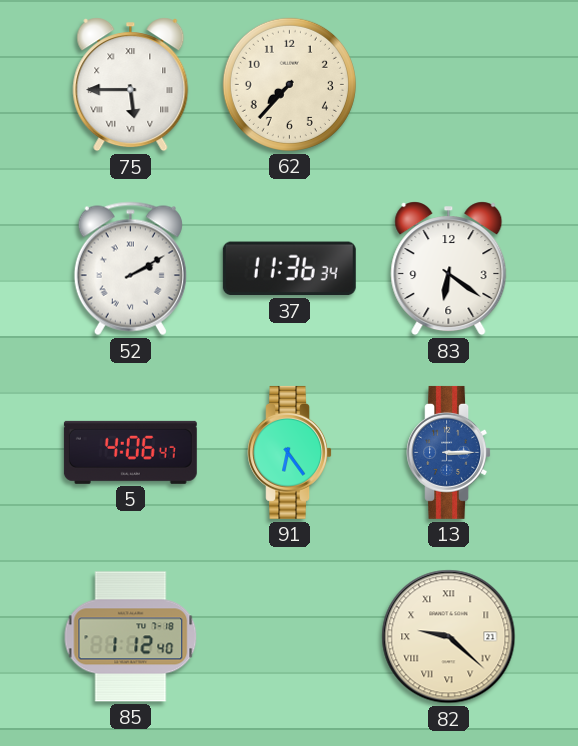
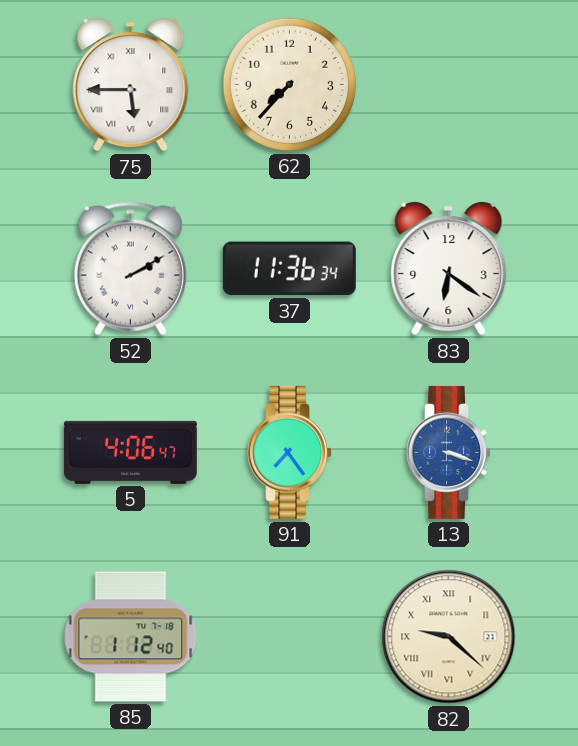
91: 6:24 -> 7:24 (289, 452)
13: 3:15 -> 3:18 (448, 452)
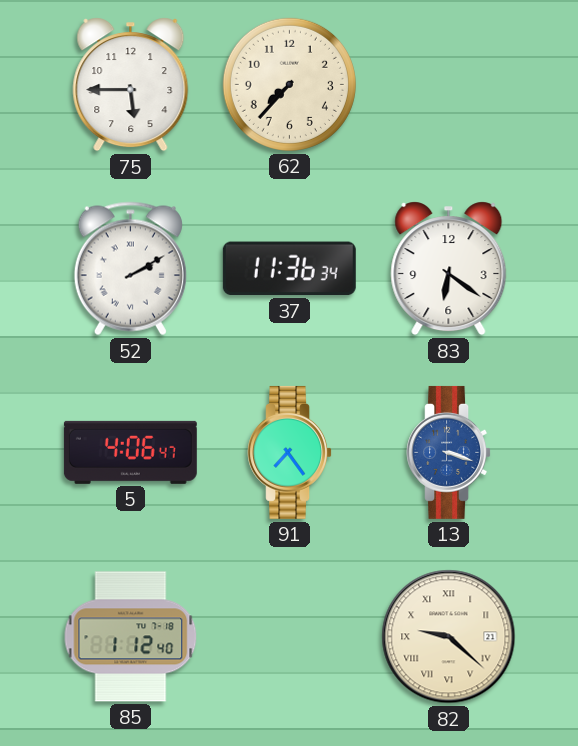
75 numerals: Roman -> Arabic (131, 85)
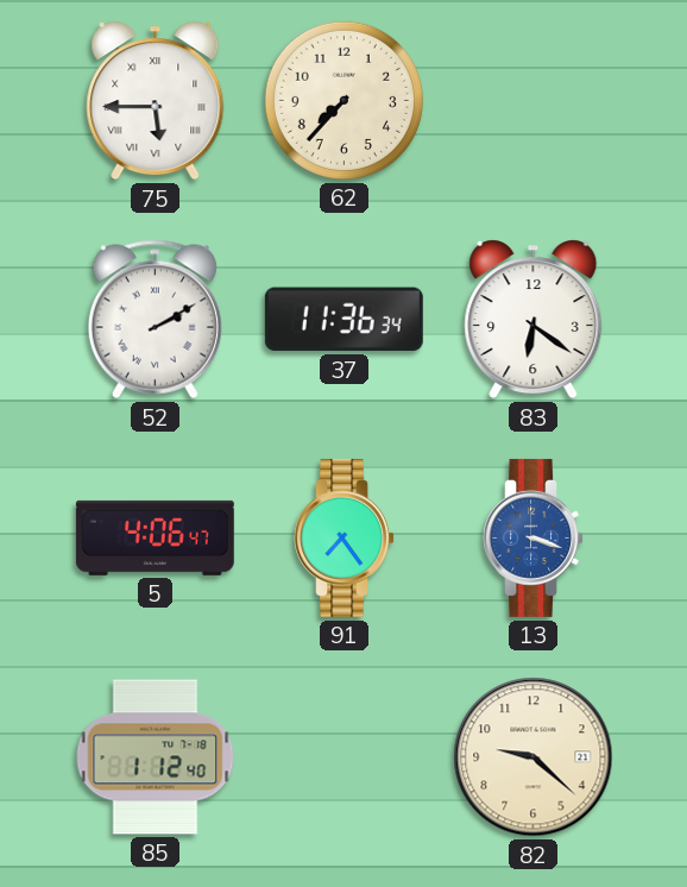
75 numerals: Arabic -> Roman (156, 101)
82 numerals: Roman -> Arabic (534, 757)
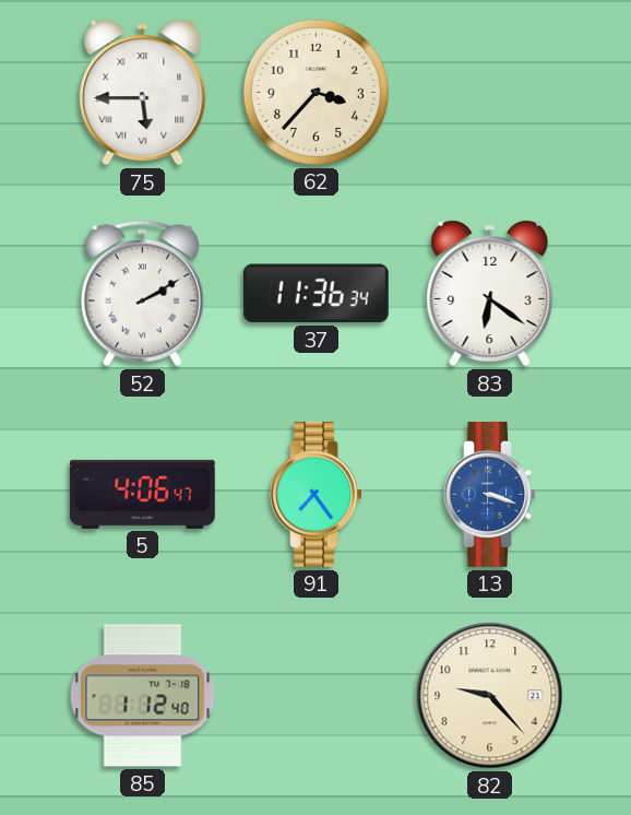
62: 7:37 -> 3:37 (315, 92)
82: 9:22 -> 9:23 (490, 696)
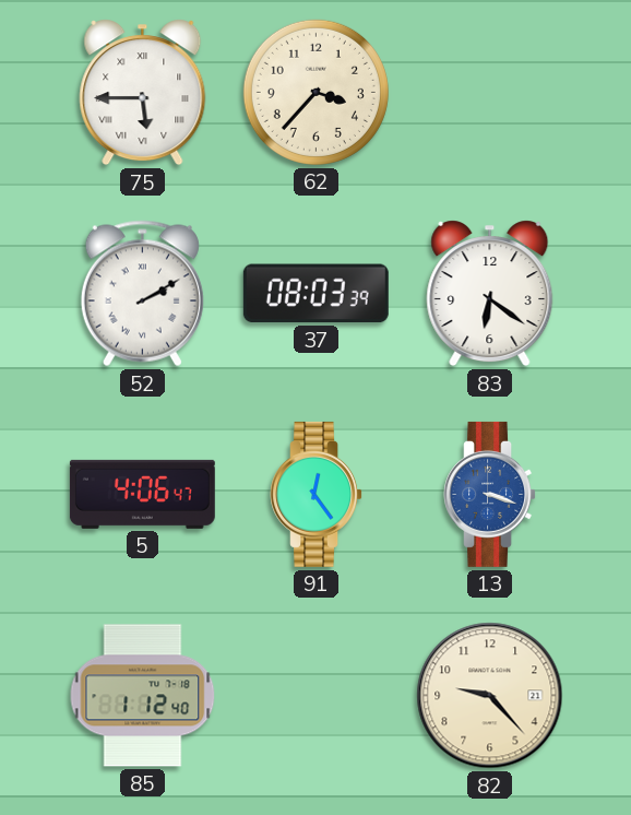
37: 11:36 -> 08:03 (315, 294)
91: 7:24 -> 12:24 (315, 494)
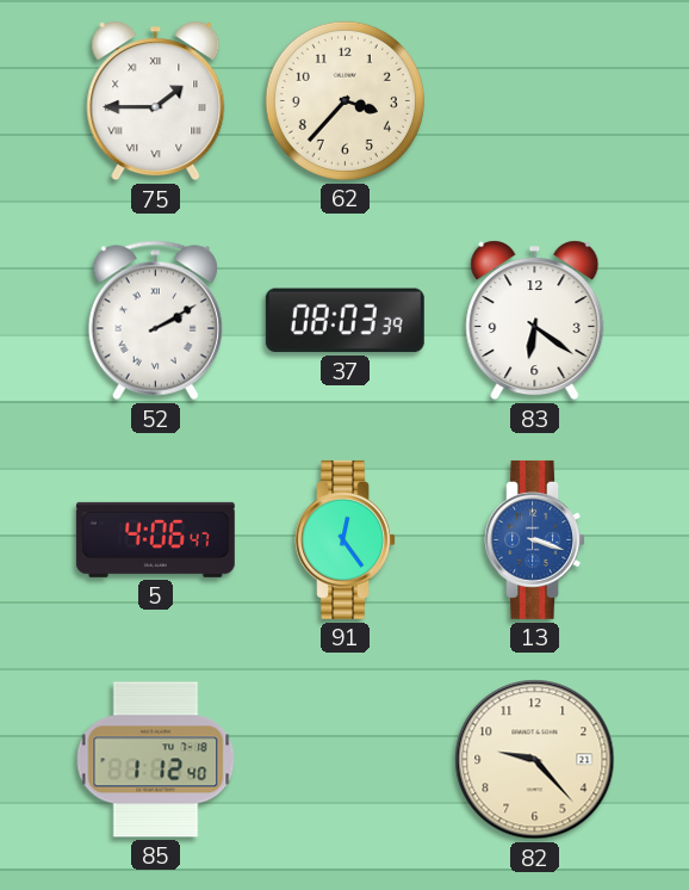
75: 5:45 -> 1:45 (156, 101)
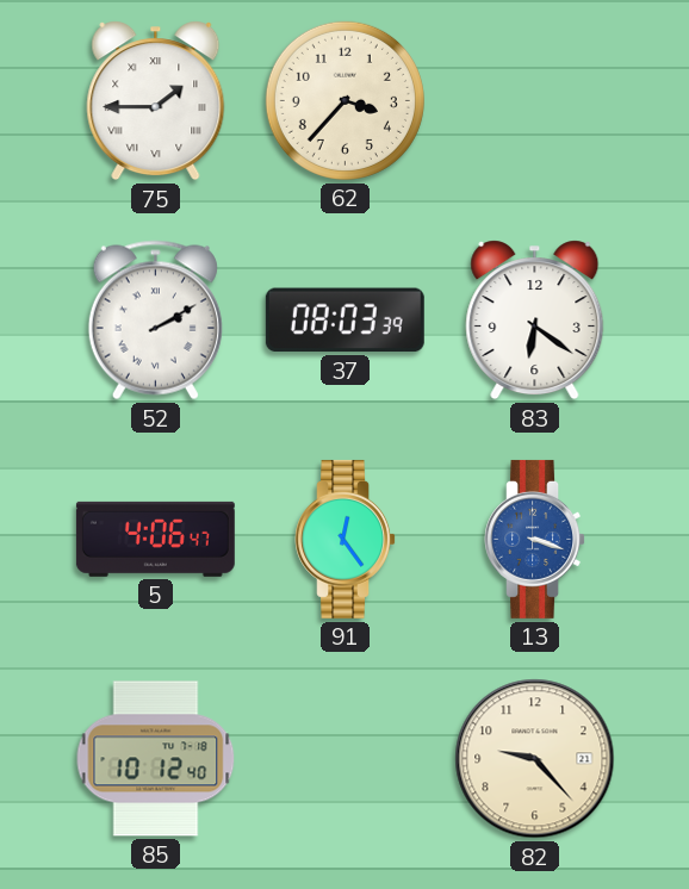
85: 1:12 -> 10:12 (156, 759)
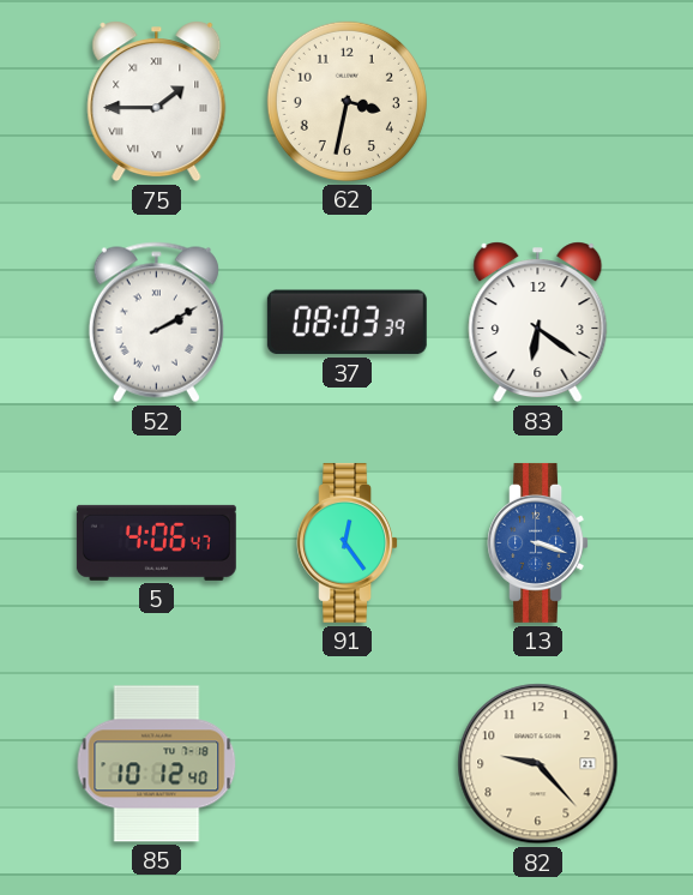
62: 3:37 -> 3:32 (346, 101)
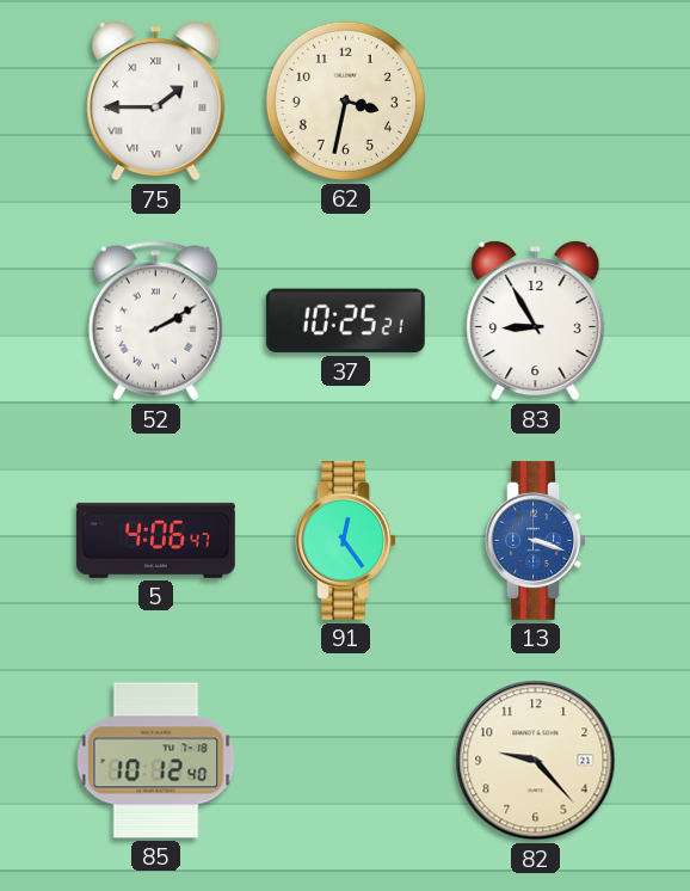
37: 08:03 -> 10:25 (345, 321)
83: 6:21 -> 8:55 (536, 321)
